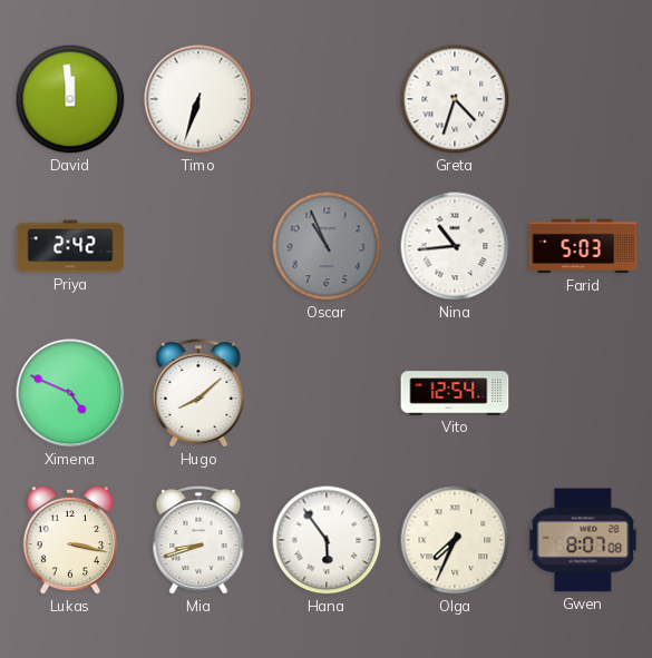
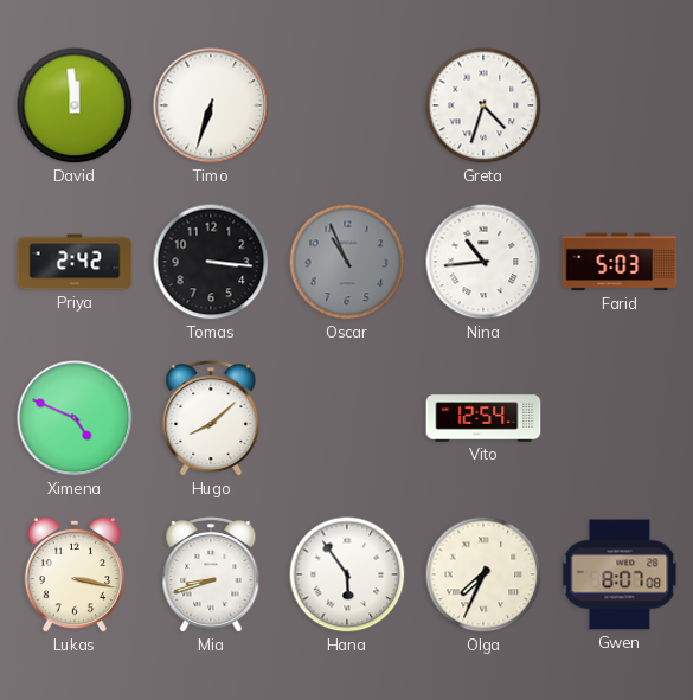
Tomas: none -> 3:16 (211, 262)
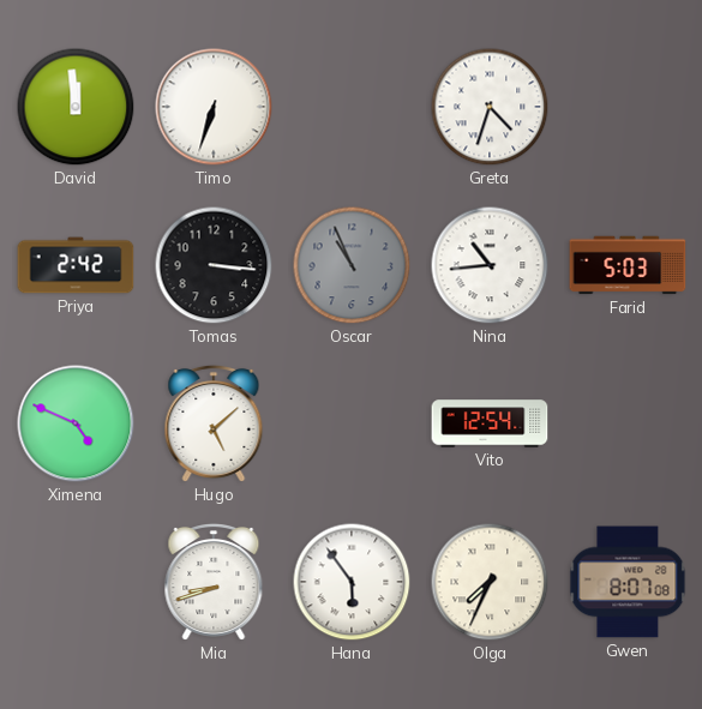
Hugo: 8:08 -> 5:08 (214, 423)
Lukas: 3:17 -> none (75, 574)
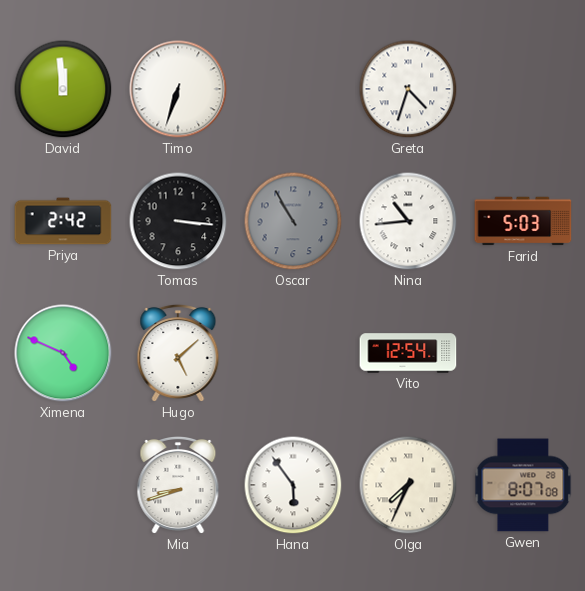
Oscar: 10:56 -> 10:55 (293, 221)
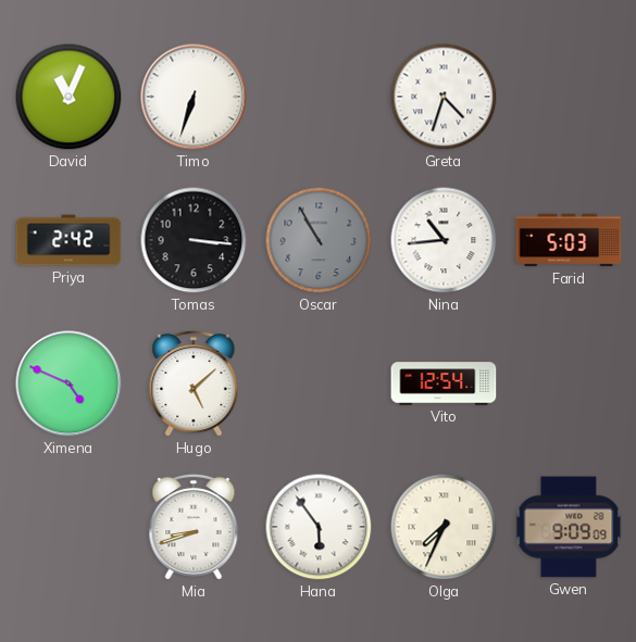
David: 11:59 -> 11:04 (68, 97)
Gwen: 8:07 -> 9:09 (569, 527)
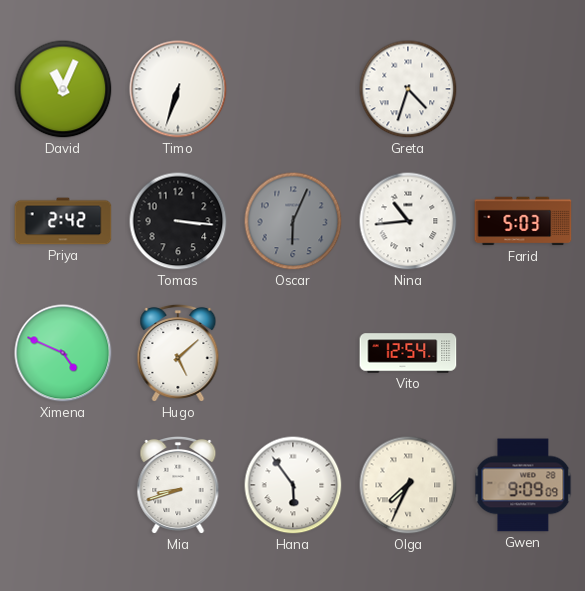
Oscar: 10:55 -> 6:04 (293, 221)
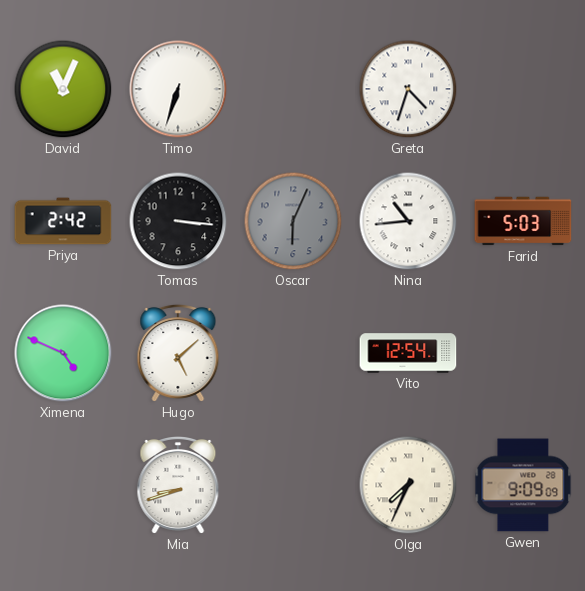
Hana: 5:54 -> none (293, 485)
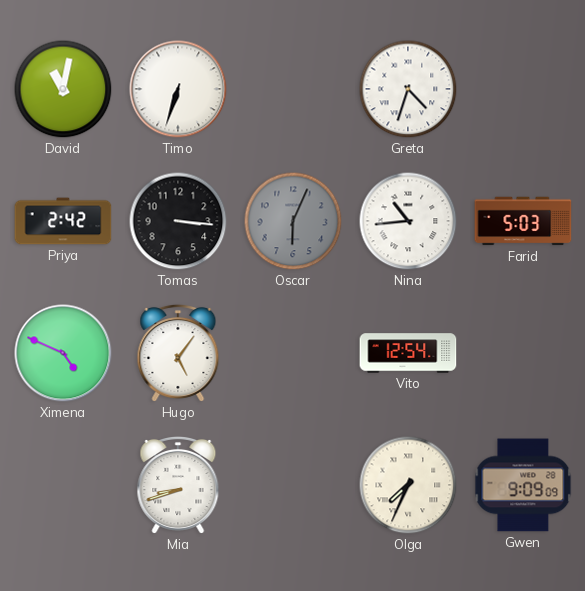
David: 11:04 -> 11:02 (63, 89)
Hugo: 5:08 -> 5:06 (178, 353)
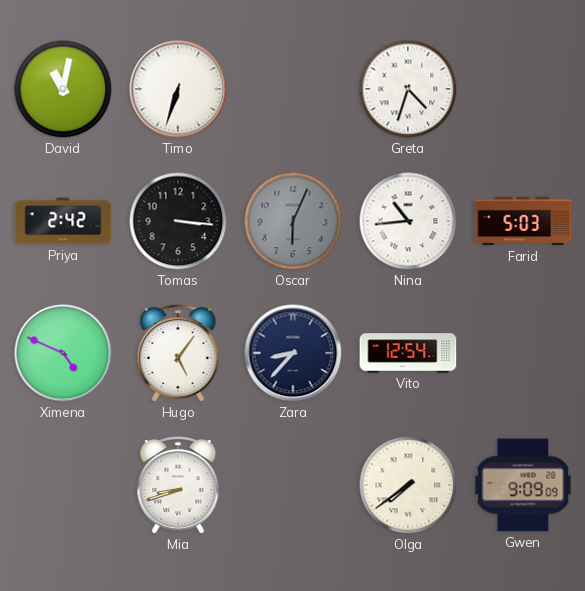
Zara: none -> 8:37 (293, 353)
Olga: 7:34 -> 7:39 (408, 485)
